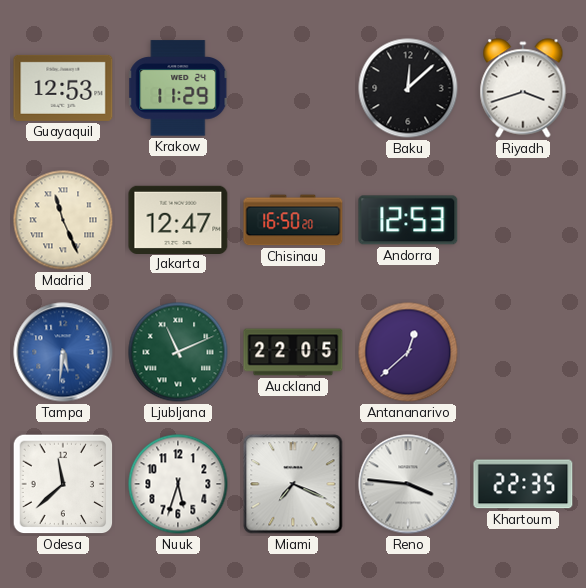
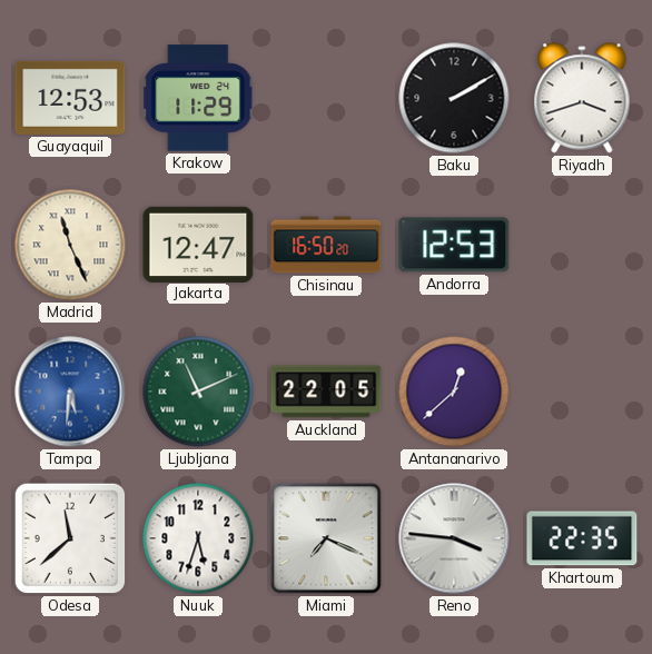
Baku: 12:08 -> 2:10 (454, 98)
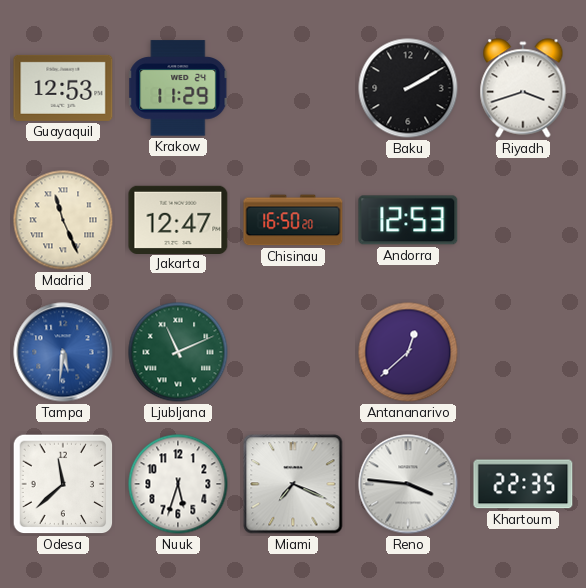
Auckland: 22:05 -> none (326, 392)
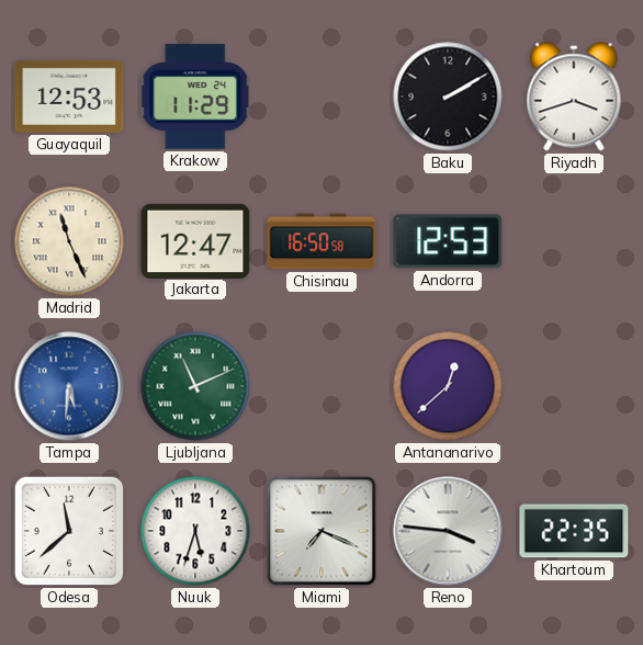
Chisinau: 16:50:20 -> 16:50:58 (321, 241)
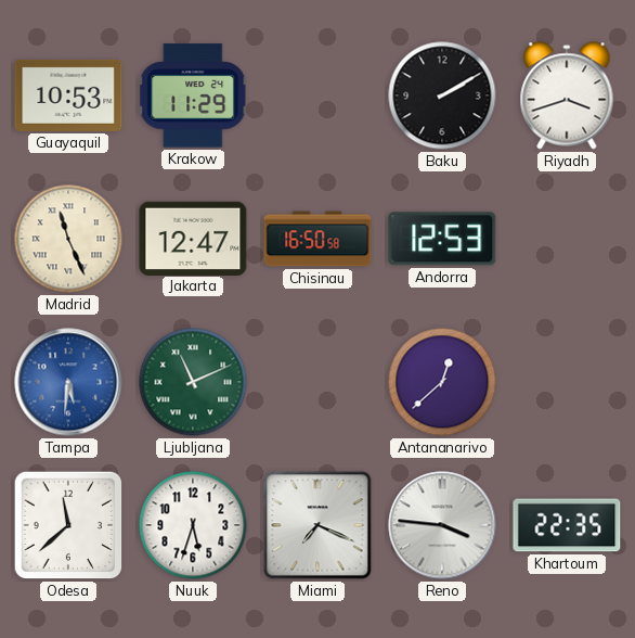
Guayaquil: 12:53 -> 10:53 (68, 95)
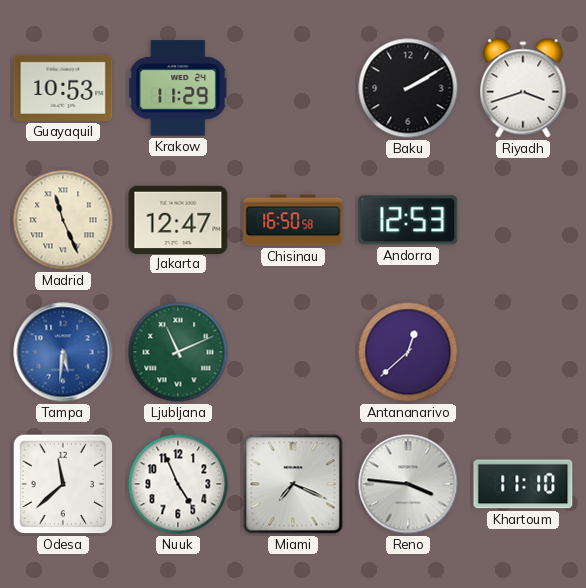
Nuuk: 5:33 -> 4:56 (178, 484)
Khartoum: 22:35 -> 11:10 (523, 484)
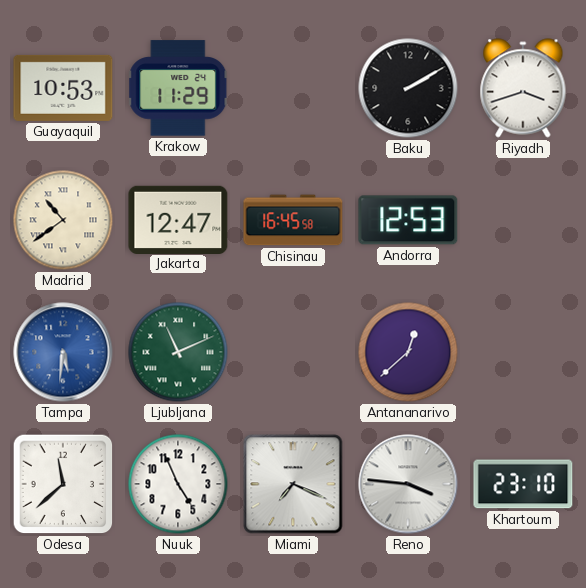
Madrid: 11:26 -> 10:39 (63, 220)
Chisinau: 16:50 -> 16:45 (293, 220)
Khartoum: 11:10 -> 23:10 (523, 484)
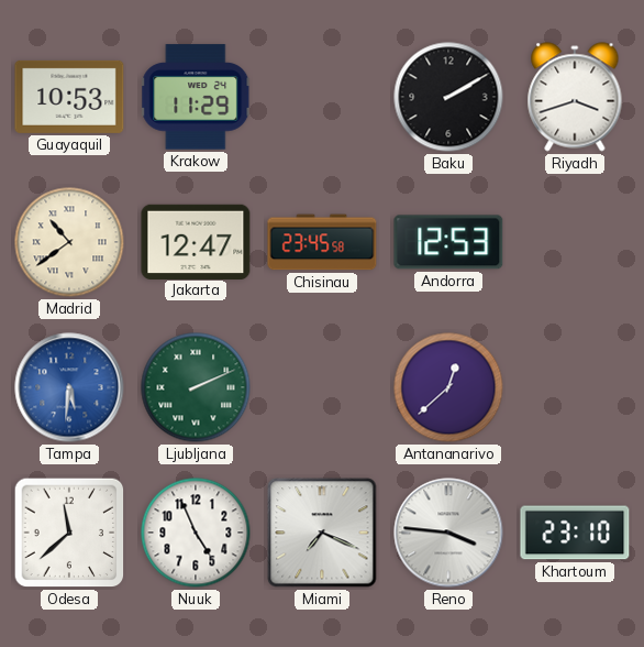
Chisinau: 16:45 -> 23:45 (322, 242)
Ljubljana: 11:11 -> 2:11 (196, 387)
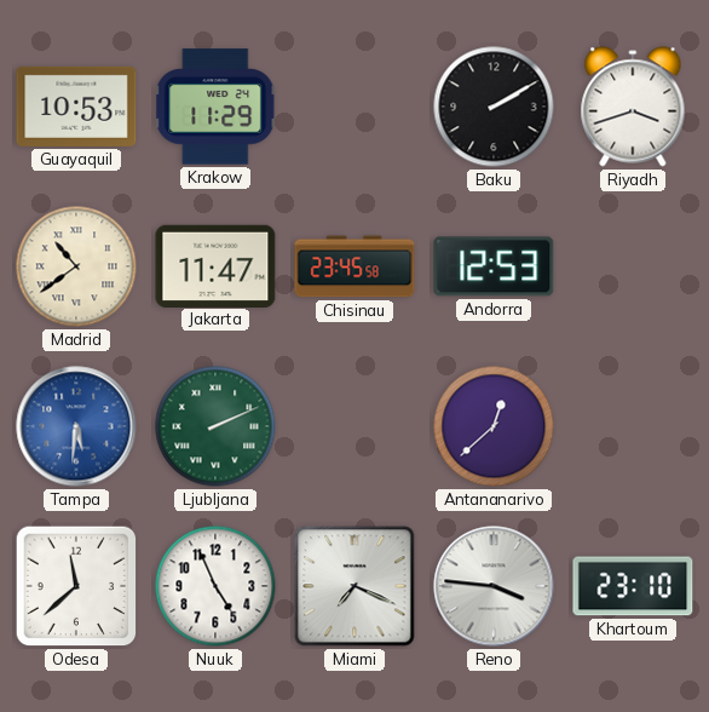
Jakarta: 12:47 -> 11:47 (215, 265)
